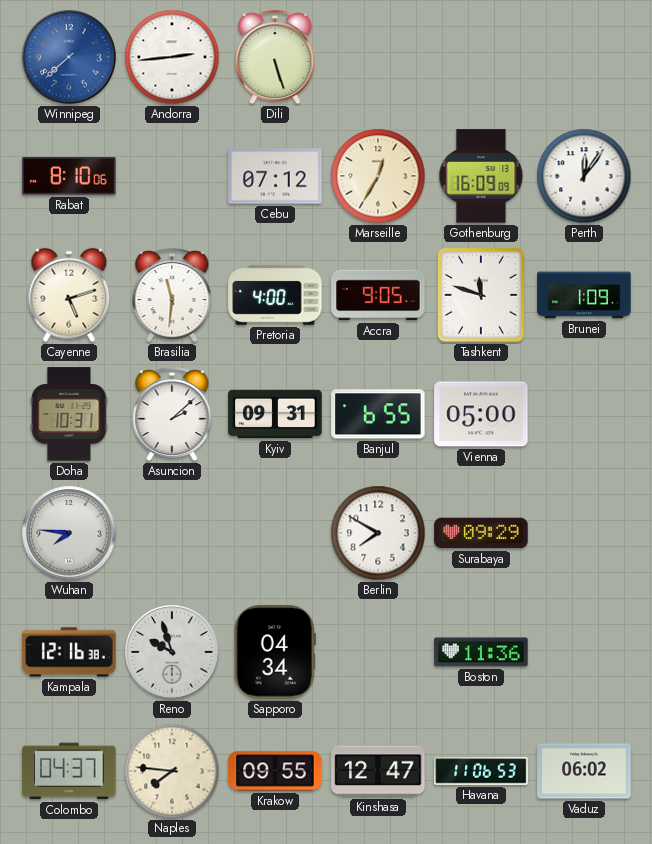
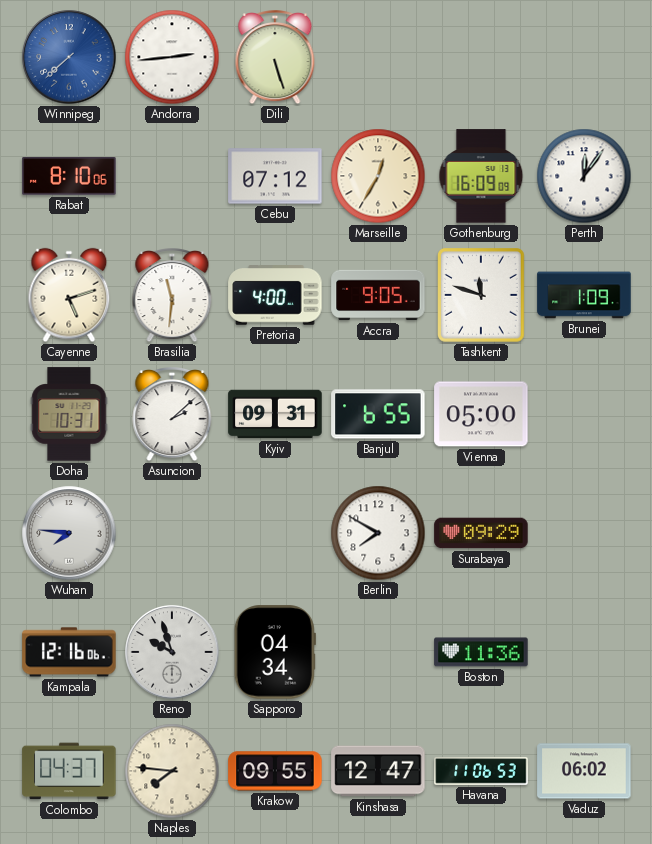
Kampala: 12:16:38 -> 12:16:06 (69, 652)
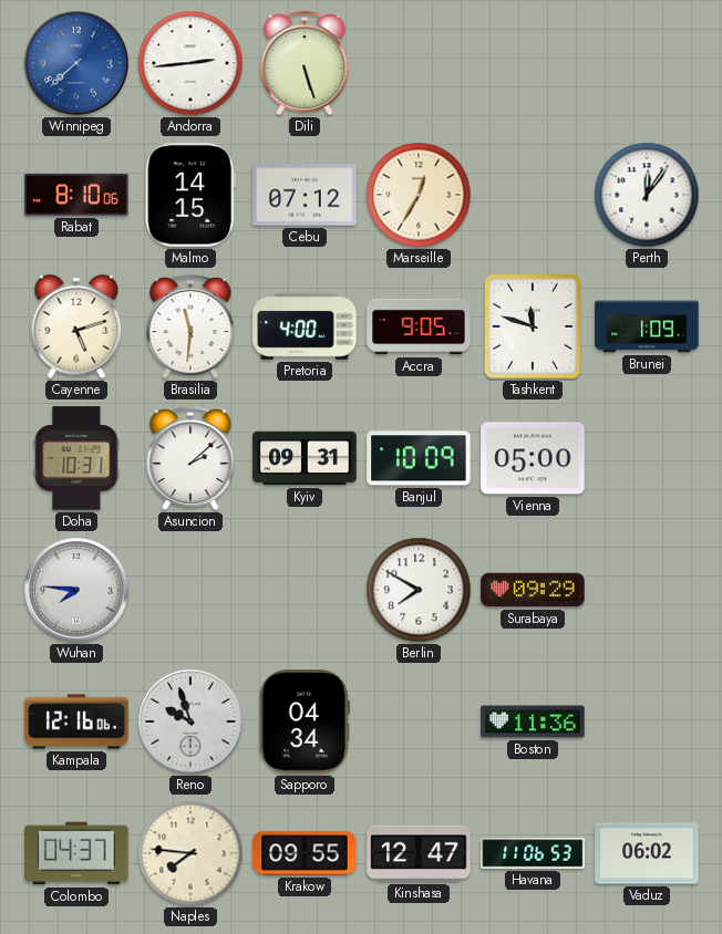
Malmo: none -> 14:15 (190, 195)
Gothenburg: 16:09 -> none (481, 176)
Banjul: 6:55 -> 10:09 (419, 458)
